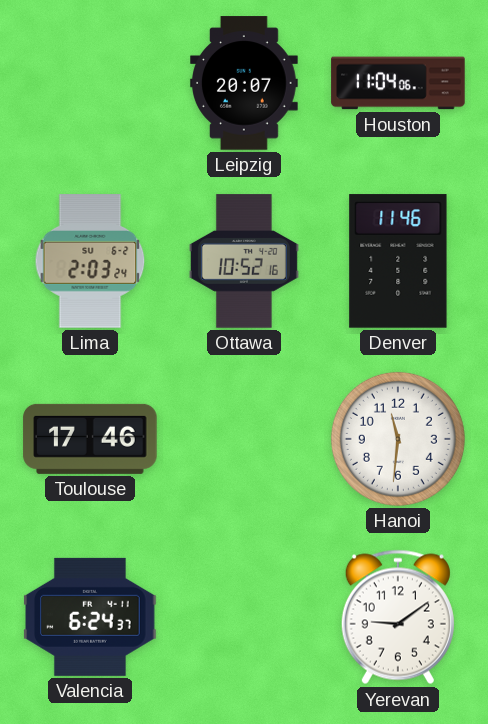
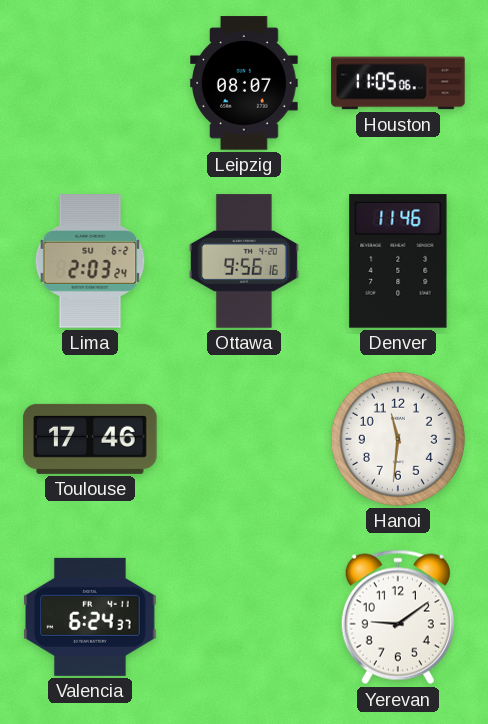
Leipzig: 20:07 -> 08:07 (245, 83)
Houston: 11:04 -> 11:05 (398, 83)
Ottawa: 10:52 -> 9:56 (244, 261)
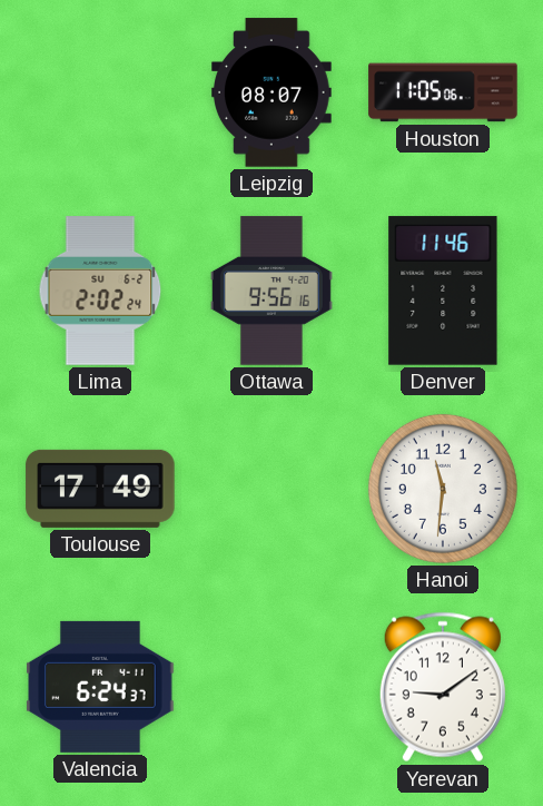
Lima: 2:03 -> 2:02 (100, 291)
Toulouse: 17:46 -> 17:49 (100, 489)
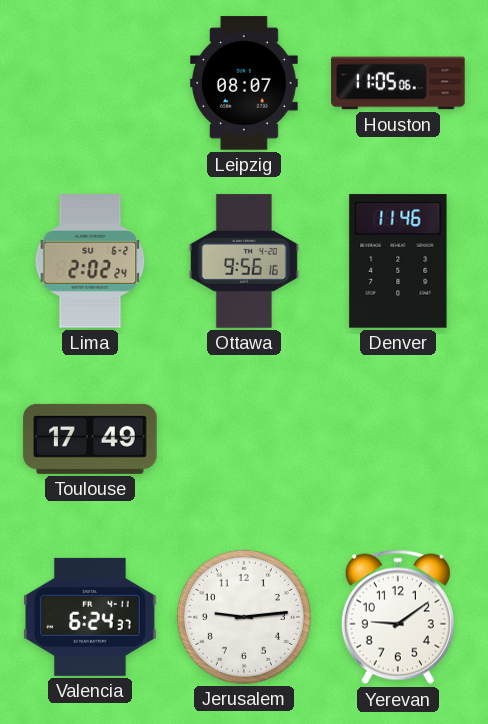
Hanoi: 11:31 -> none (443, 489)
Jerusalem: none -> 9:14 (244, 617)
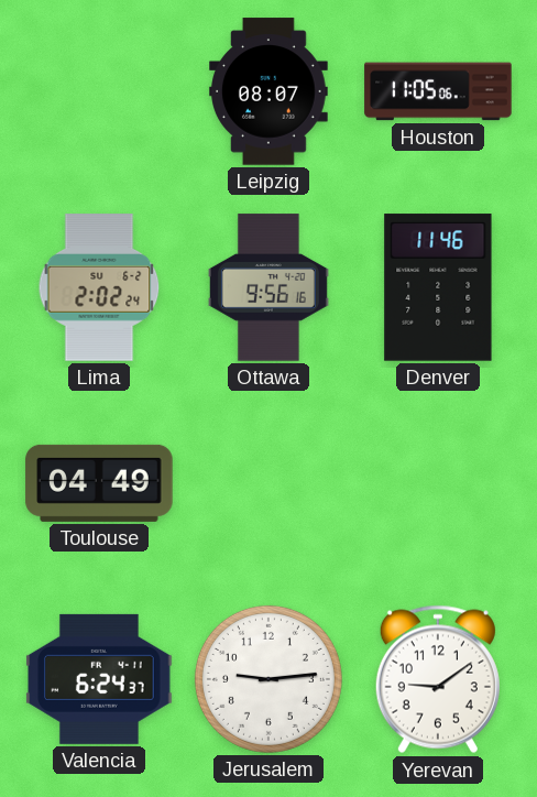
Toulouse: 17:49 -> 04:49 (99, 483)
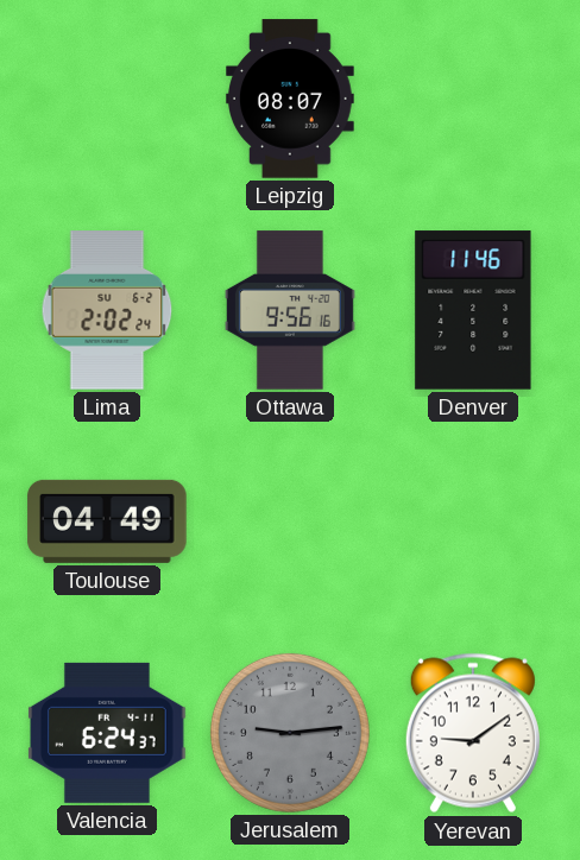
Houston: 11:05 -> none (438, 91)
Jerusalem dial: white -> grey (290, 733)
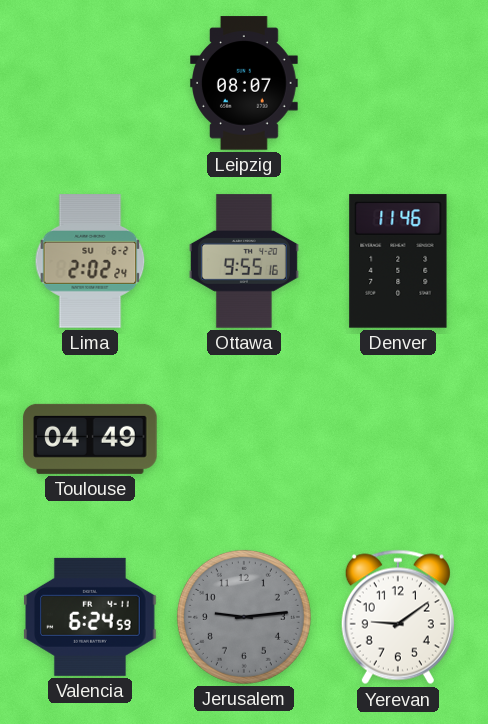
Ottawa: 9:56 -> 9:55 (244, 261)
Valencia: 6:24:37 -> 6:24:59 (90, 617)
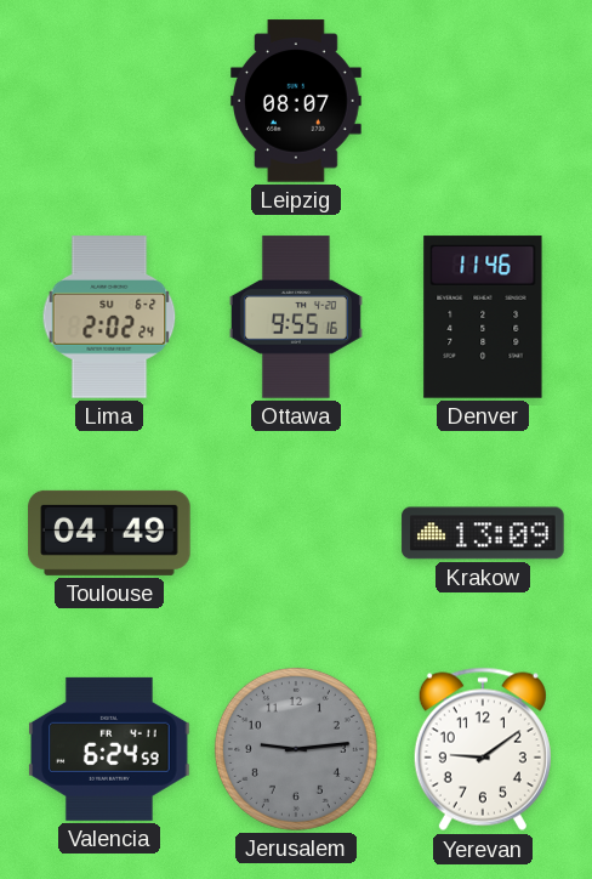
Krakow: none -> 13:09 (483, 533)
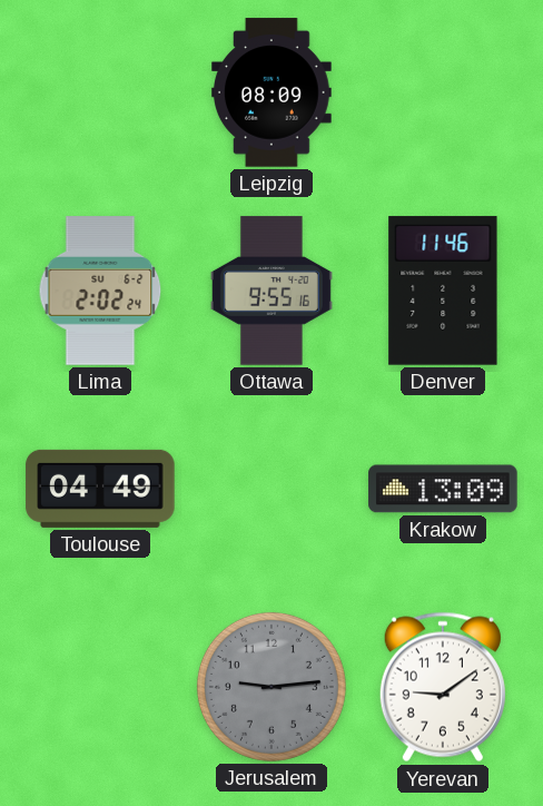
Leipzig: 08:07 -> 08:09 (273, 92)
Valencia: 6:24 -> none (109, 749)
